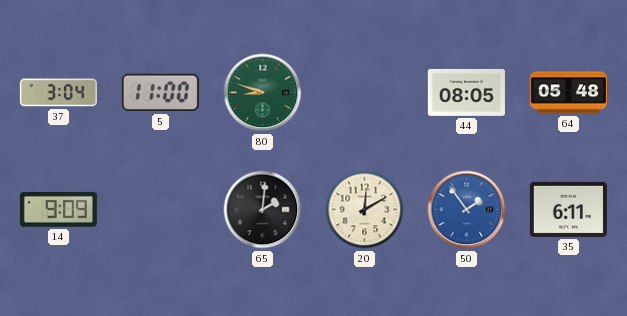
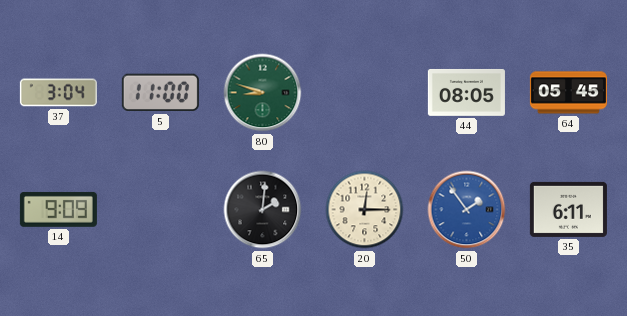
64: 05:48 -> 05:45 (568, 93)
20: 12:10 -> 12:15 (365, 210)
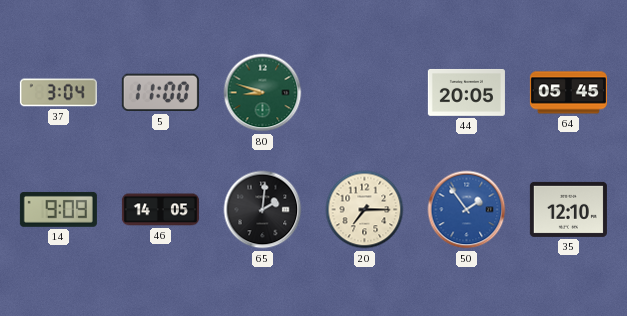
44: 08:05 -> 20:05 (466, 92)
46: none -> 14:05 (160, 210)
20: 12:15 -> 7:15 (365, 210)
35: 6:11 -> 12:10 (568, 209)
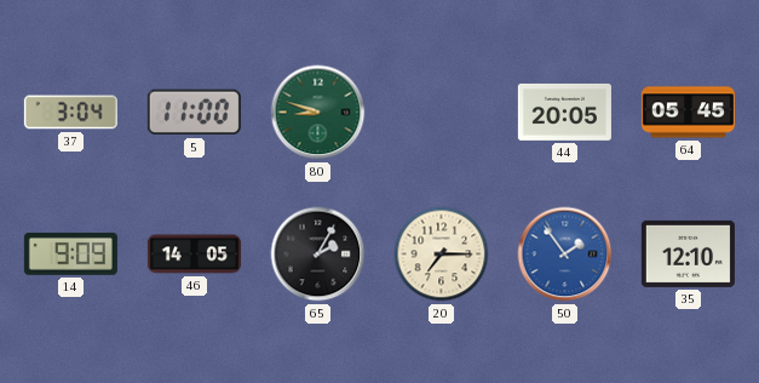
65: 2:01 -> 2:05 (318, 255)
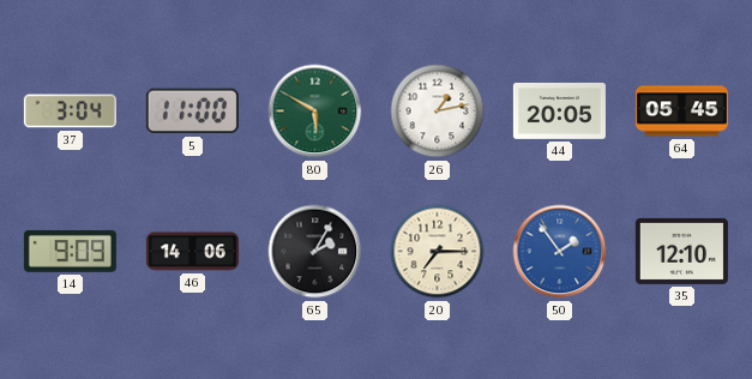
80: 8:48 -> 5:50 (315, 112)
26: none -> 1:13 (438, 112)
46: 14:05 -> 14:06 (192, 252)
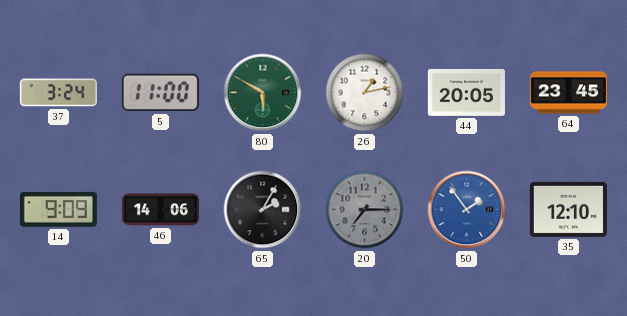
37: 3:04 -> 3:24 (58, 93)
64: 05:45 -> 23:45 (568, 93)
20 dial: cream -> grey (365, 210)
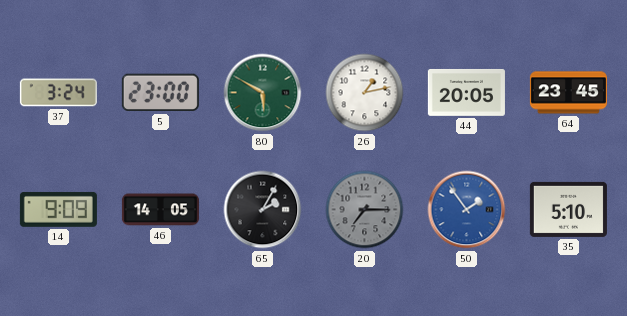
5: 11:00 -> 23:00 (160, 93)
46: 14:06 -> 14:05 (160, 210)
35: 12:10 -> 5:10 (568, 209)
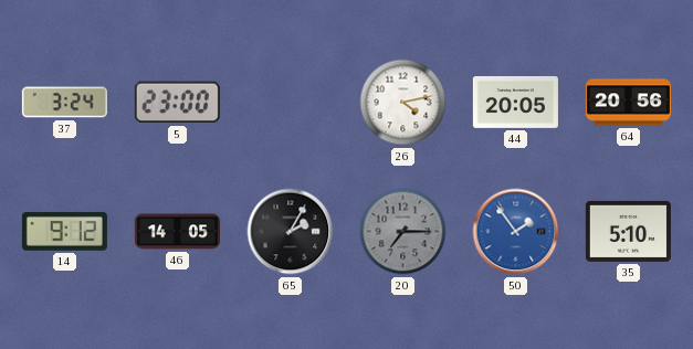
80: 5:50 -> none (263, 93)
26: 1:13 -> 4:13 (403, 103)
64: 23:45 -> 20:56 (628, 103)
14: 9:09 -> 9:12 (64, 231)
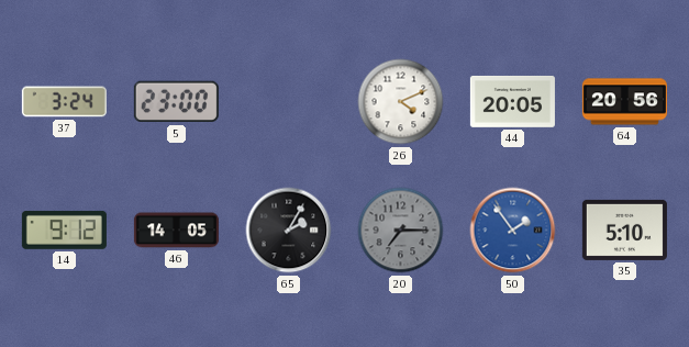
26: 4:13 -> 4:11 (401, 102)
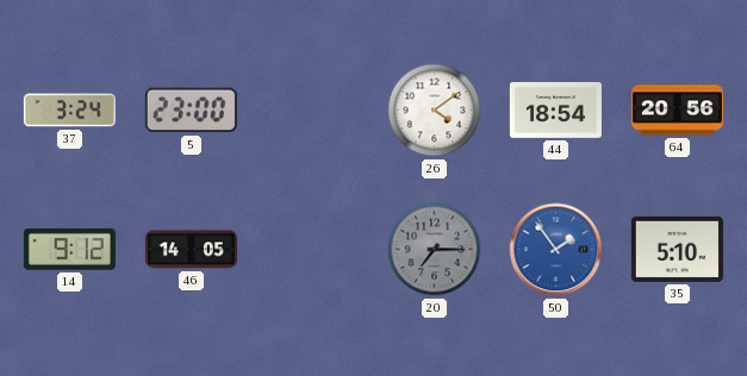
26: 4:11 -> 4:09 (435, 111)
44: 20:05 -> 18:54 (555, 109)
65: 2:05 -> none (289, 231)
